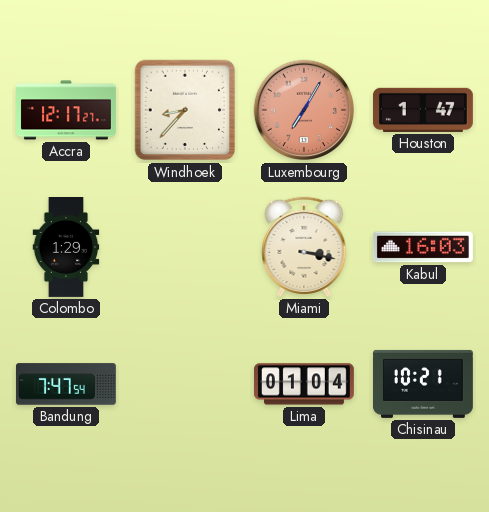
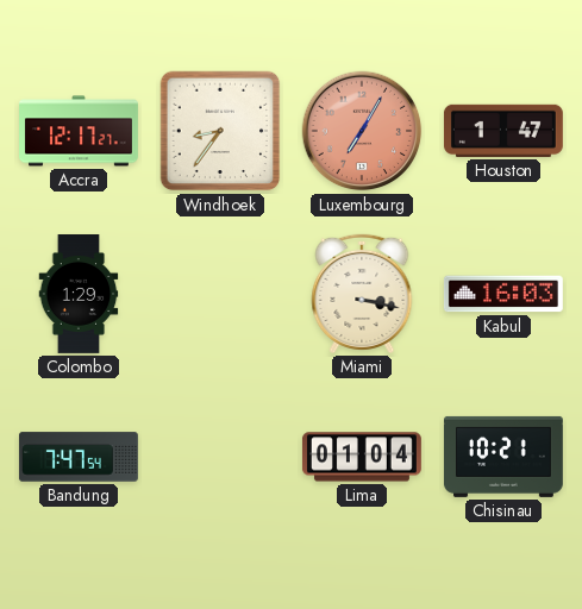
Windhoek: 8:37 -> 8:36 (220, 131)
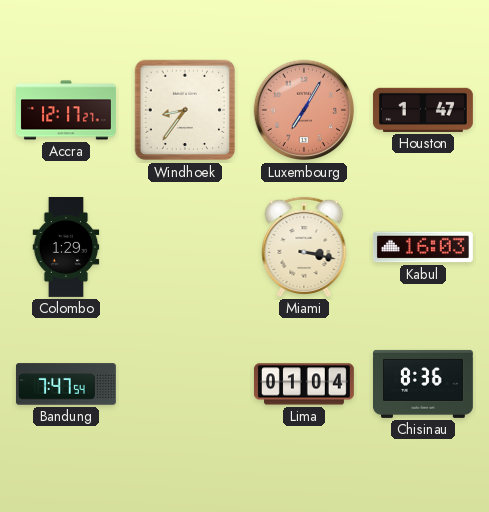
Chisinau: 10:21 -> 8:36 (423, 384)
